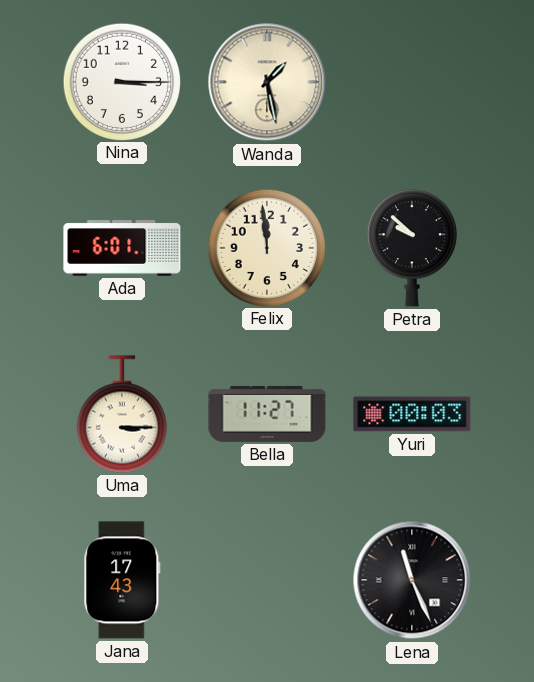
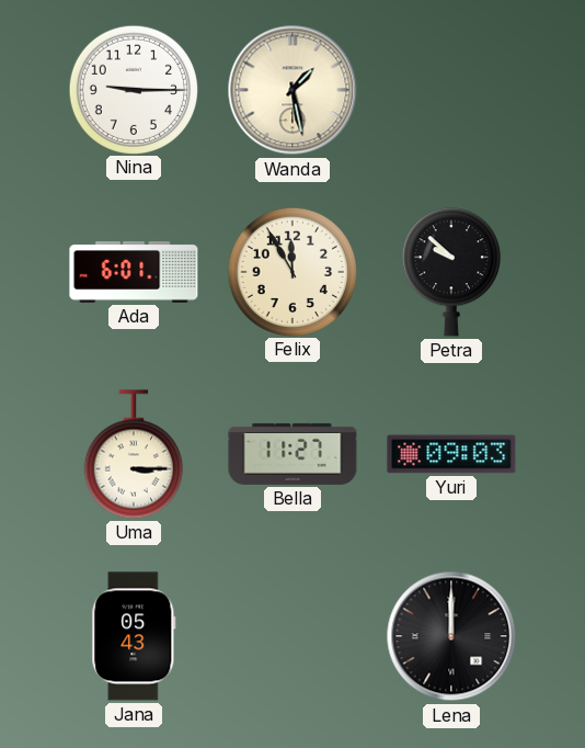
Nina: 3:15 -> 9:15 (133, 89)
Felix: 11:59 -> 11:55 (291, 271)
Yuri: 00:03 -> 09:03 (451, 454)
Jana: 17:43 -> 05:43 (134, 636)
Lena: 11:26 -> 12:00 (451, 636)
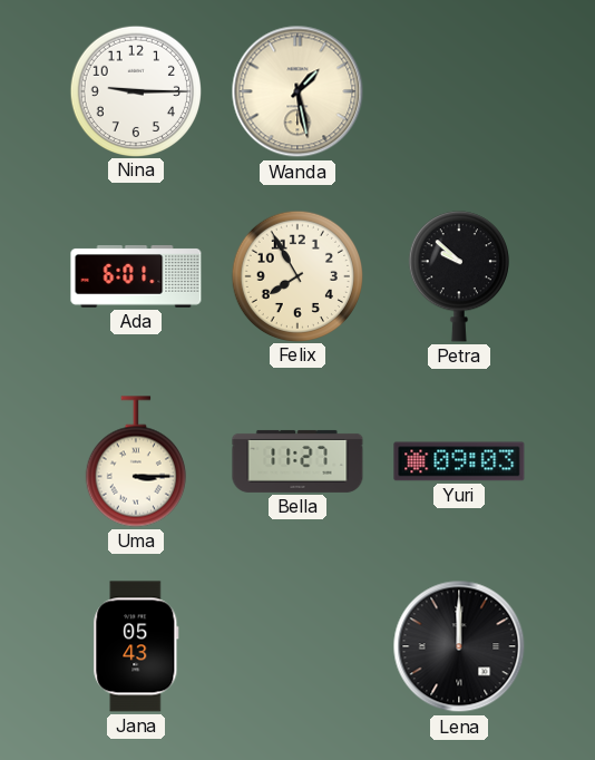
Felix: 11:55 -> 7:55 (296, 275)
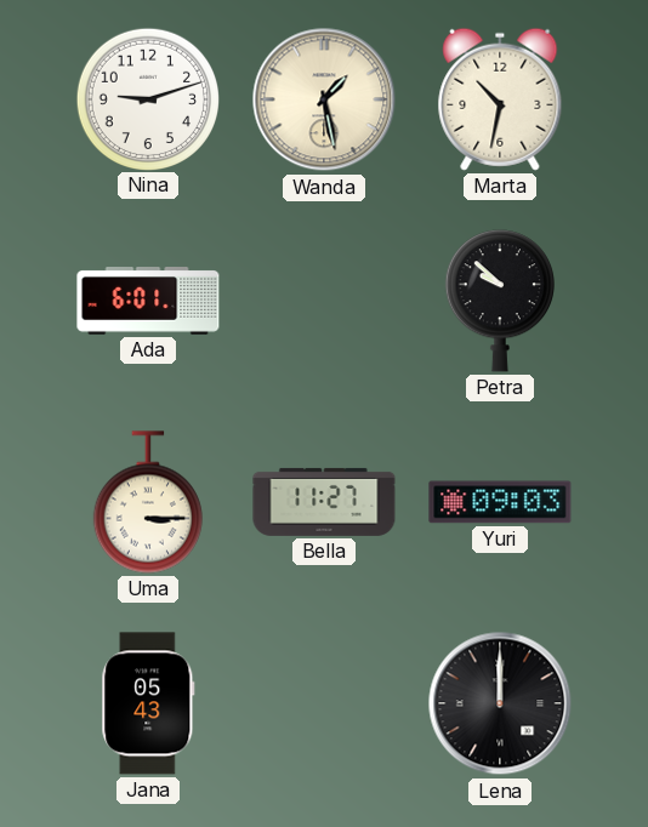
Nina: 9:15 -> 9:12 (147, 98)
Marta: none -> 10:32 (500, 99)
Felix: 7:55 -> none (296, 275)
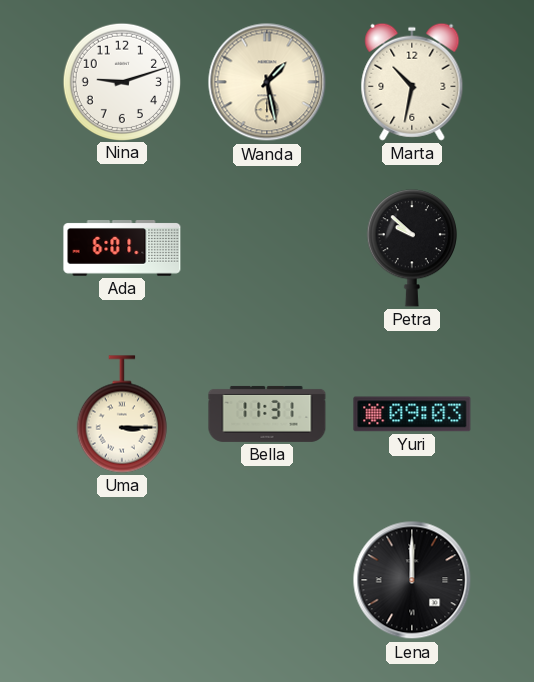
Bella: 11:27 -> 11:31 (267, 414)
Jana: 05:43 -> none (148, 703)
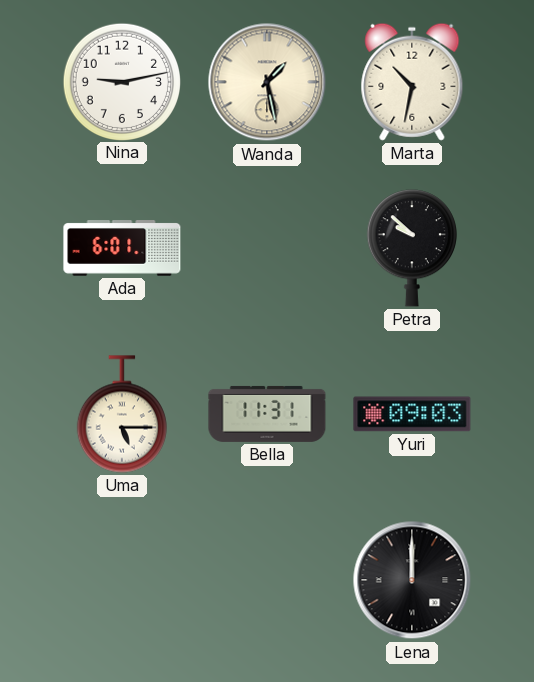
Nina: 9:12 -> 9:13 (121, 81)
Uma: 3:15 -> 5:15 (122, 414)
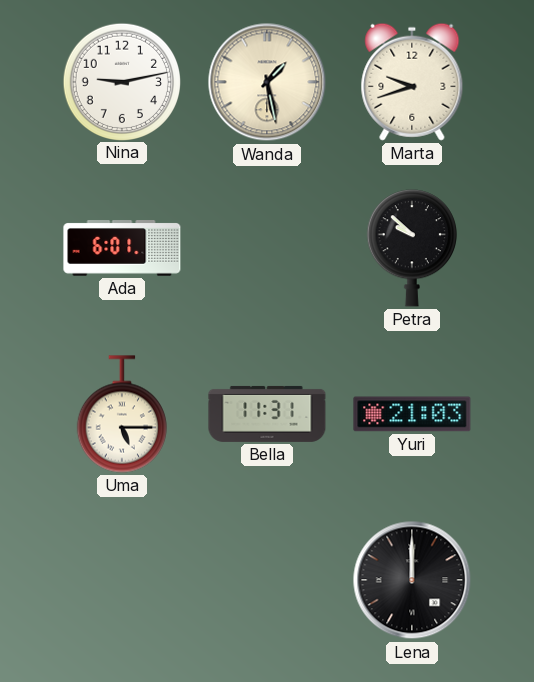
Marta: 10:32 -> 9:42 (412, 82)
Yuri: 09:03 -> 21:03 (412, 414)
